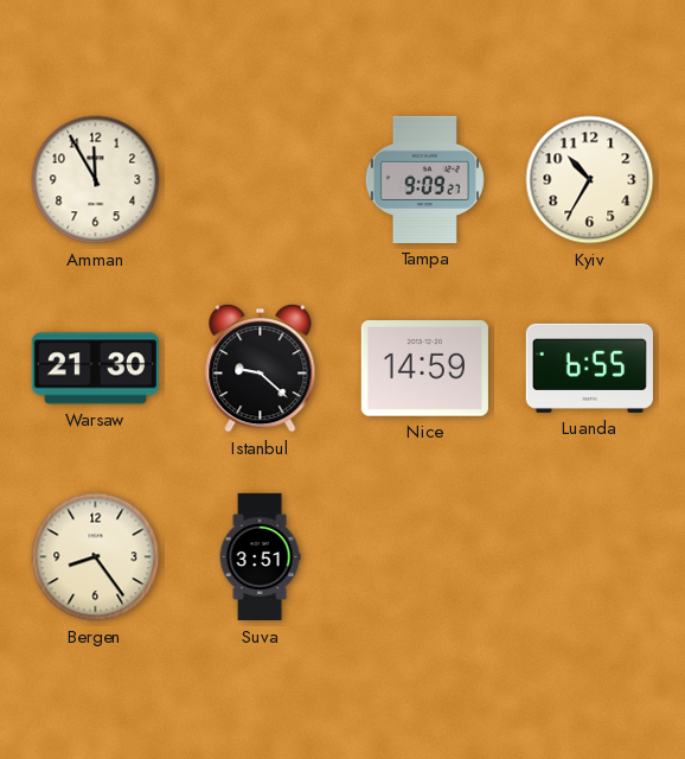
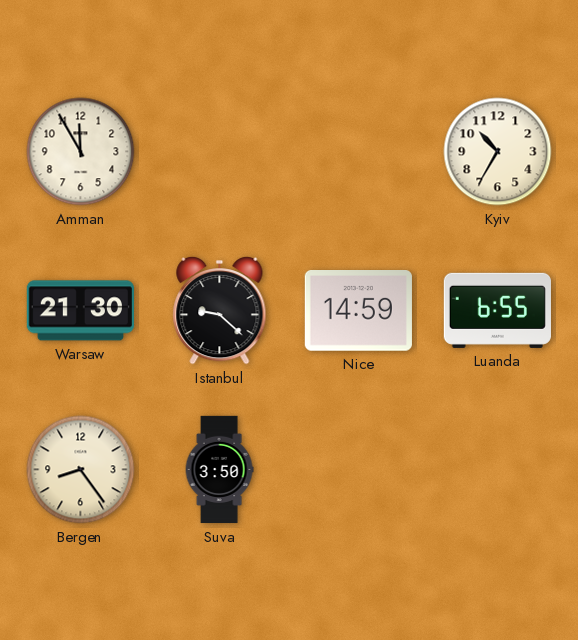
Tampa: 9:09 -> none (424, 179)
Suva: 3:51 -> 3:50 (219, 470)
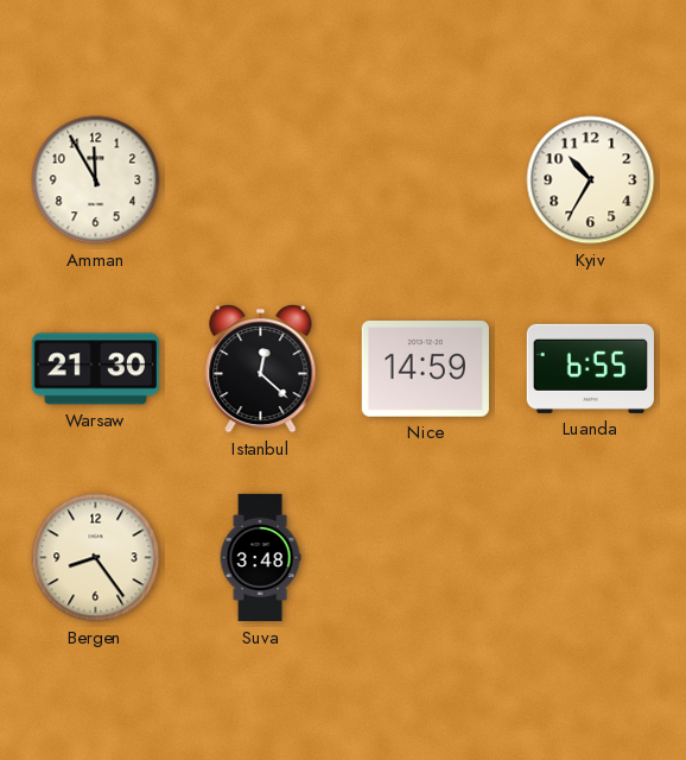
Istanbul: 9:22 -> 12:22 (261, 369)
Suva: 3:50 -> 3:48 (260, 558)
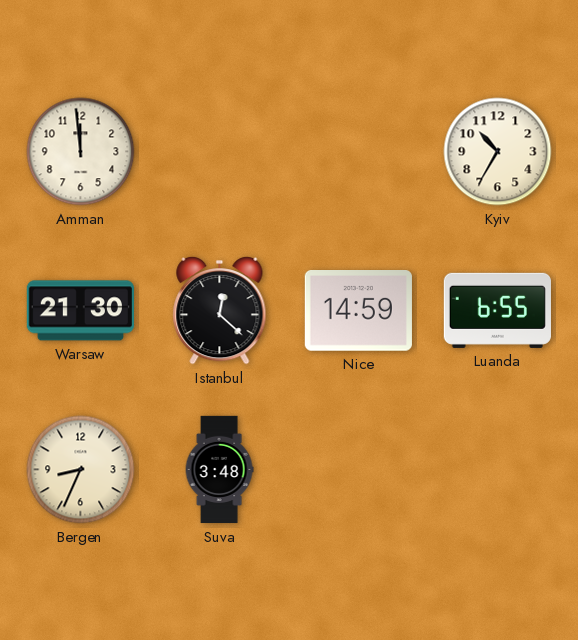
Amman: 11:55 -> 11:59 (81, 152)
Bergen: 8:24 -> 8:34 (81, 470)
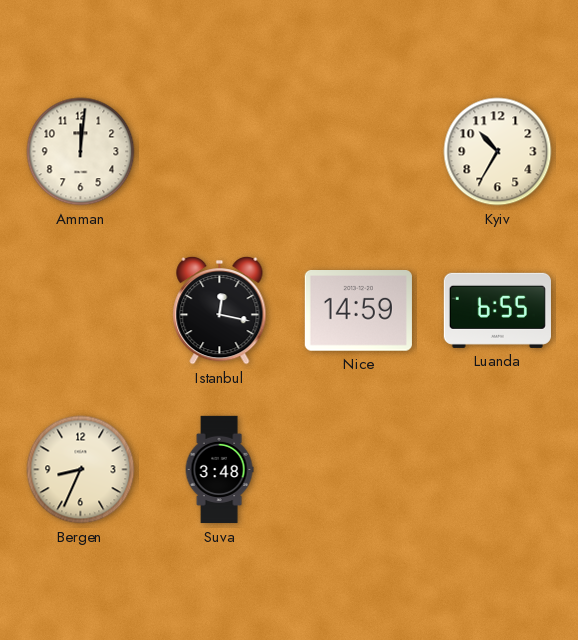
Amman: 11:59 -> 12:01 (81, 152)
Warsaw: 21:30 -> none (80, 311)
Istanbul: 12:22 -> 12:17 (220, 311)
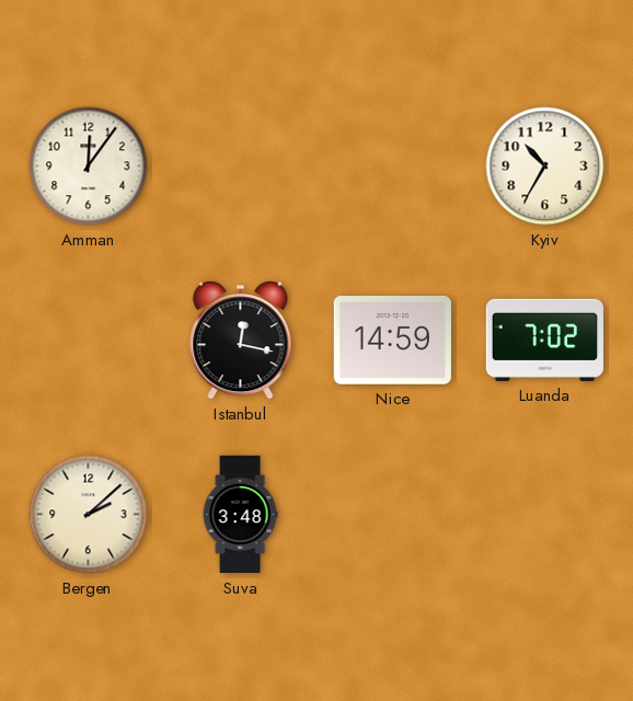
Amman: 12:01 -> 12:06 (89, 166)
Luanda: 6:55 -> 7:02 (544, 340)
Bergen: 8:34 -> 2:08 (89, 515)
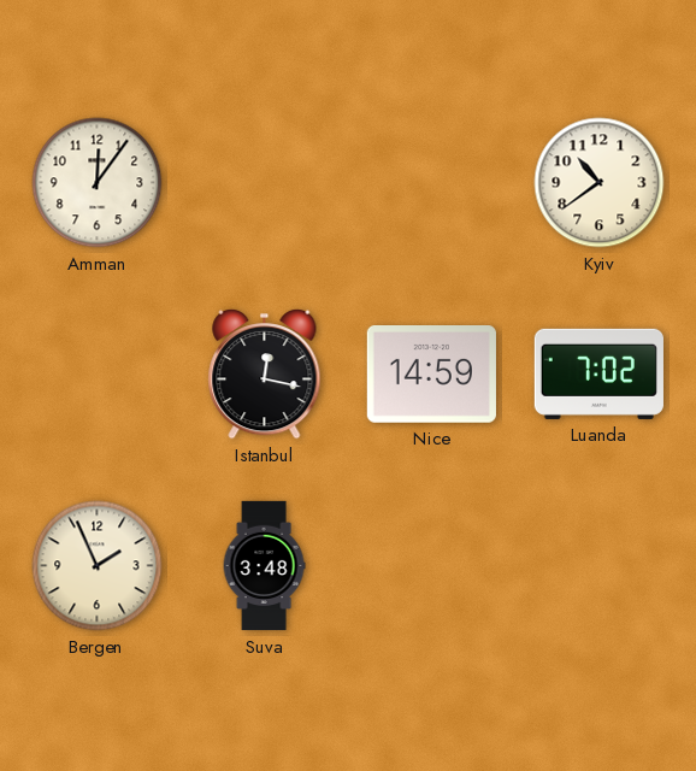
Kyiv: 10:35 -> 10:39 (600, 183)
Bergen: 2:08 -> 1:56 (98, 566)
